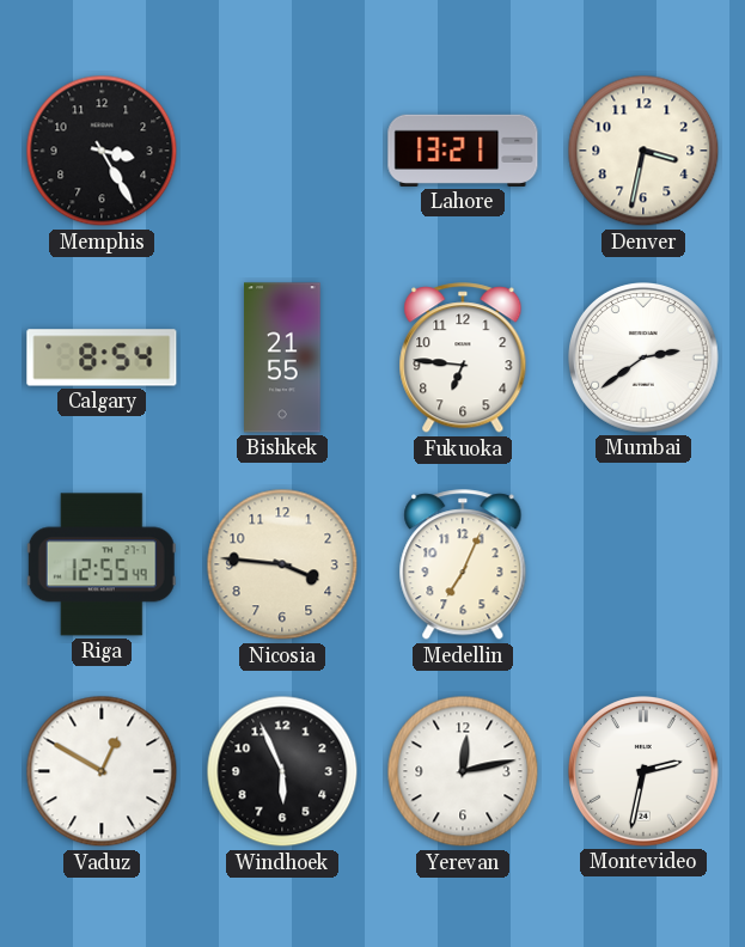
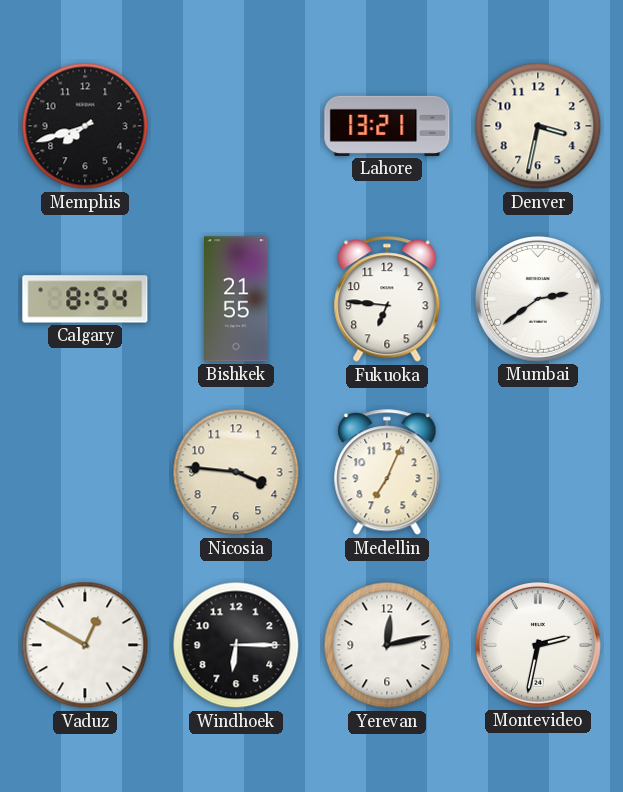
Memphis: 3:25 -> 7:42 (85, 126)
Riga: 12:55 -> none (102, 564)
Windhoek: 5:56 -> 6:15 (236, 645)
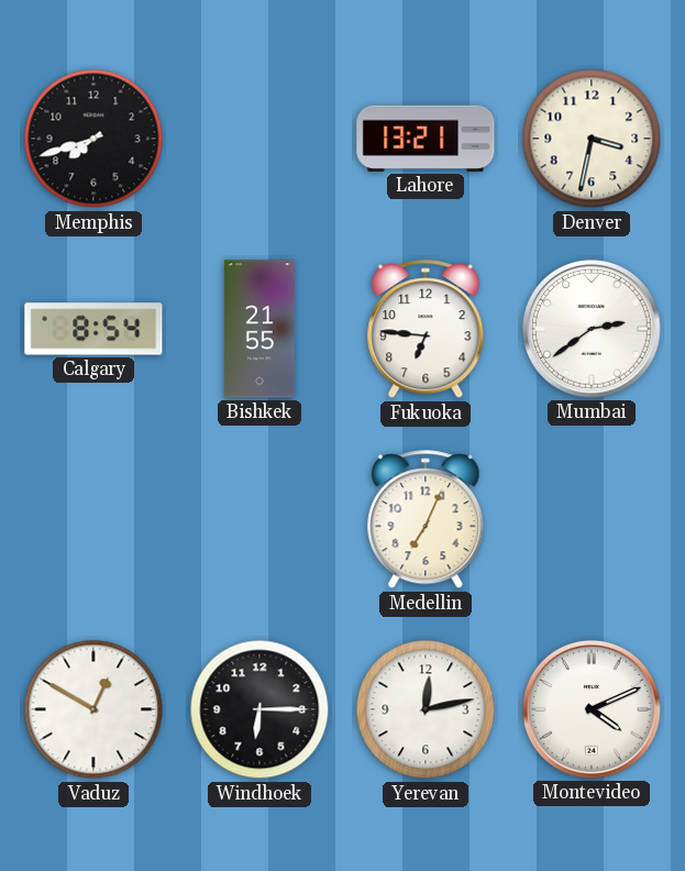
Nicosia: 3:46 -> none (236, 472)
Montevideo: 2:32 -> 4:11 (593, 710)
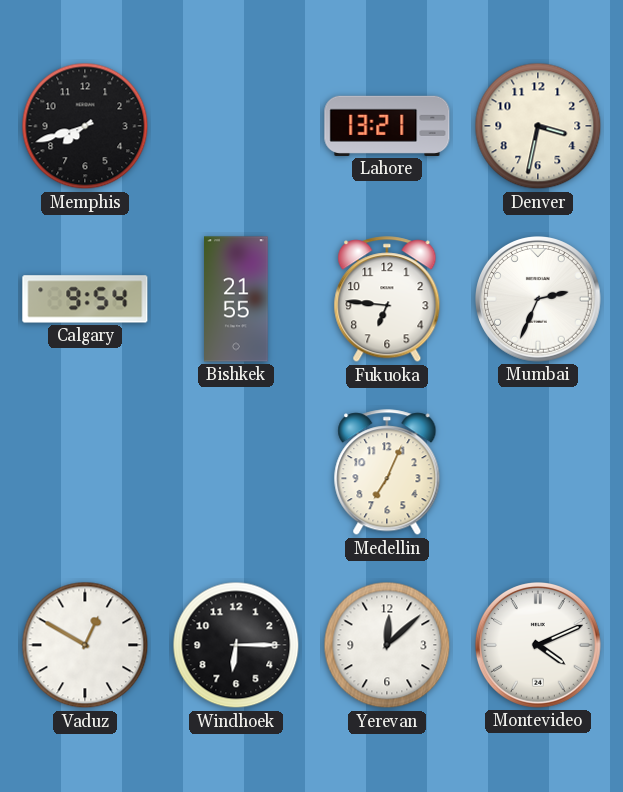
Calgary: 8:54 -> 9:54 (85, 299)
Mumbai: 2:39 -> 2:34 (539, 300)
Yerevan: 12:13 -> 12:08 (387, 645)
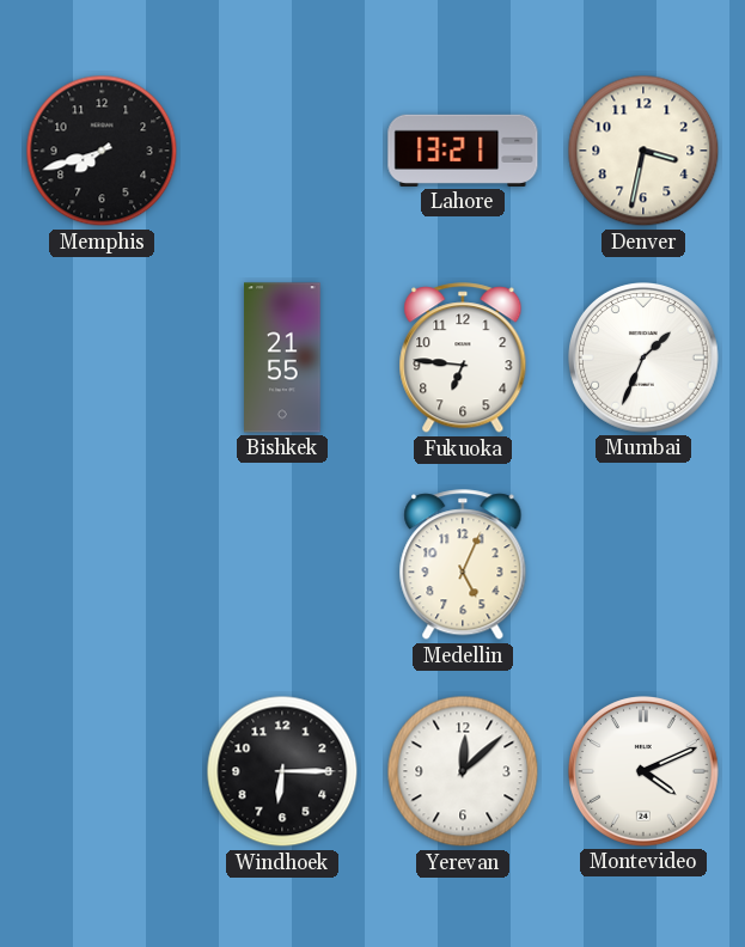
Calgary: 9:54 -> none (85, 299)
Mumbai: 2:34 -> 1:34 (645, 359)
Medellin: 7:04 -> 5:04 (463, 566)
Vaduz: 12:50 -> none (85, 645)
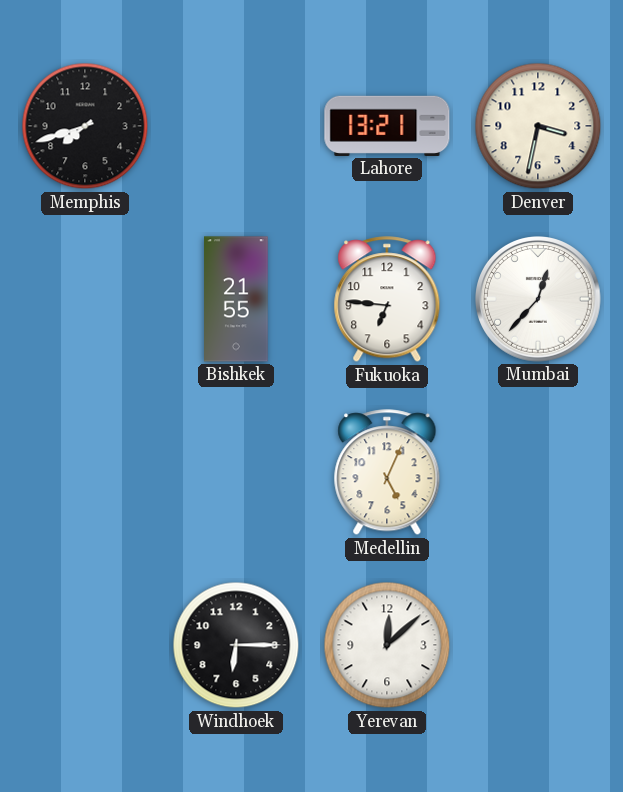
Mumbai: 1:34 -> 12:37 (539, 300)
Montevideo: 4:11 -> none (645, 772)
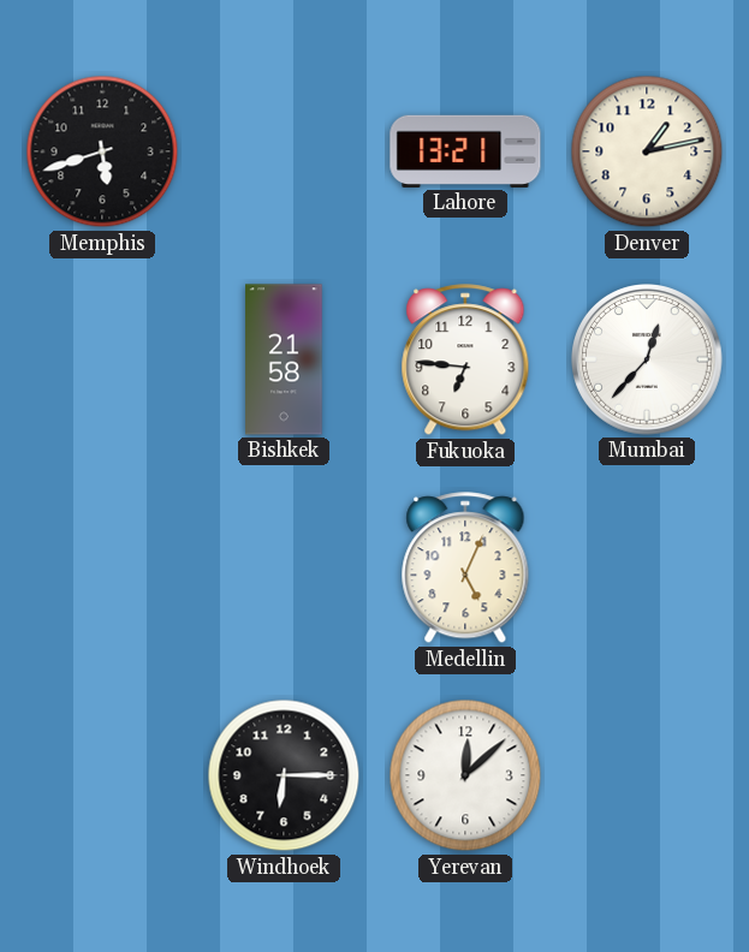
Memphis: 7:42 -> 5:42 (102, 151)
Denver: 3:32 -> 1:13 (647, 151)
Bishkek: 21:55 -> 21:58 (284, 359)
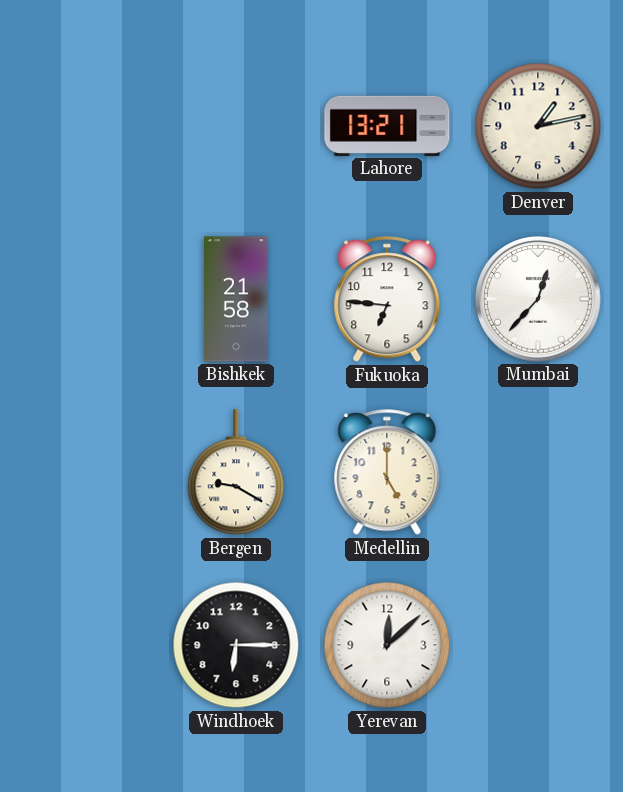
Memphis: 5:42 -> none (102, 151)
Bergen: none -> 9:20 (236, 473)
Medellin: 5:04 -> 5:00 (387, 473)
